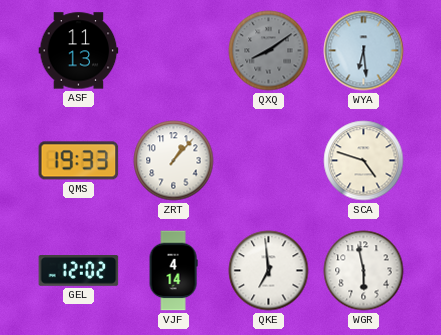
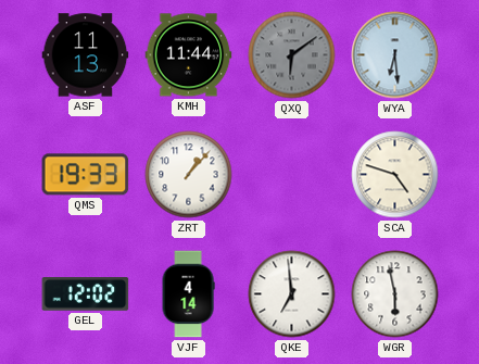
KMH: none -> 11:44 (189, 55)
QXQ: 8:09 -> 6:09 (292, 55)
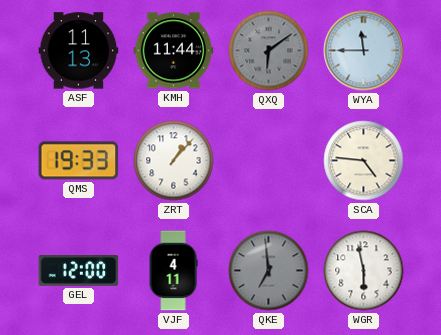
WYA: 6:29 -> 11:45 (364, 51)
SCA: 4:48 -> 4:46 (364, 161)
GEL: 12:02 -> 12:00 (79, 271)
VJF: 4:14 -> 4:11 (173, 271)
QKE dial: white -> grey (269, 271)
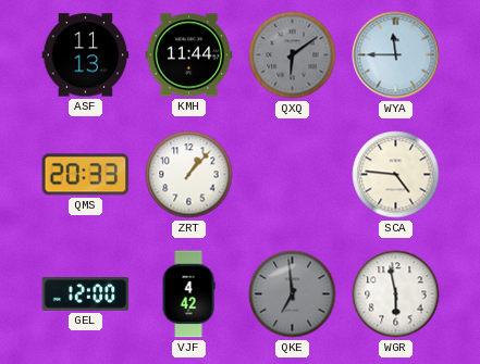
QMS: 19:33 -> 20:33 (86, 175)
VJF: 4:11 -> 4:42 (188, 294)
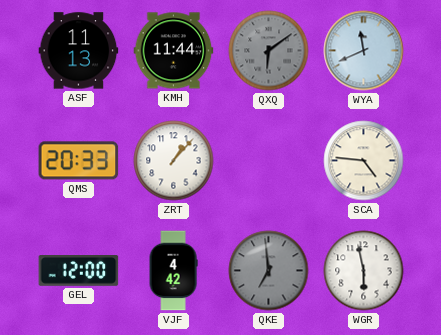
WYA: 11:45 -> 11:41 (364, 51)
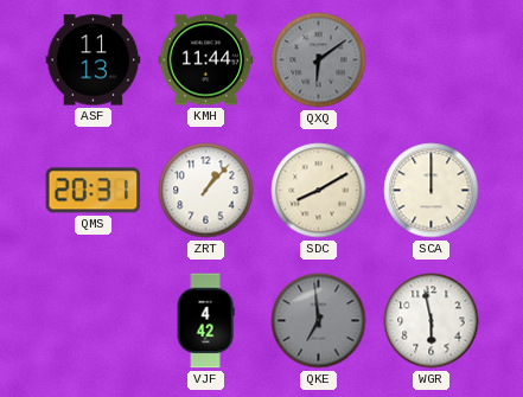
WYA: 11:41 -> none (364, 51)
QMS: 20:33 -> 20:31 (94, 191)
SDC: none -> 8:10 (319, 191)
SCA: 4:46 -> 12:00 (432, 191)
GEL: 12:00 -> none (79, 271)
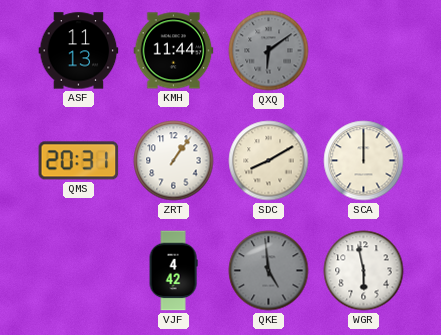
ZRT: 1:07 -> 1:06 (174, 161)
QKE: 6:59 -> 4:59 (269, 271)
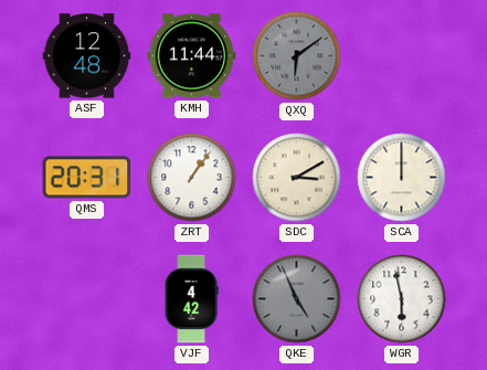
ASF: 11:13 -> 12:48 (87, 56)
SDC: 8:10 -> 3:10 (297, 178)
QKE: 4:59 -> 4:56 (297, 299)
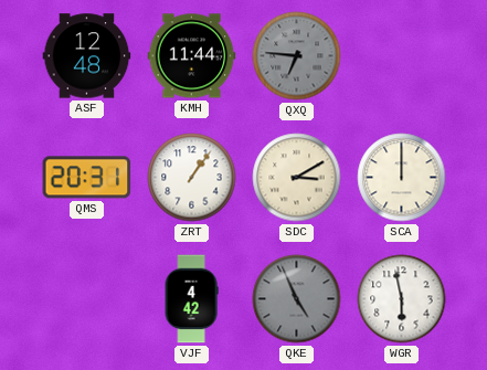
QXQ: 6:09 -> 6:46 (297, 56)
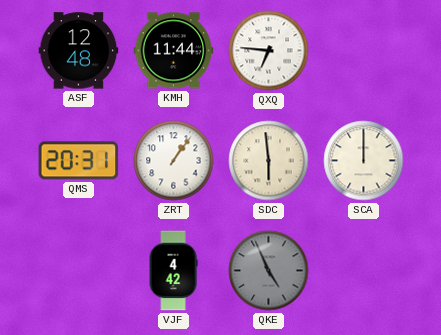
QXQ dial: grey -> white (269, 51)
SDC: 3:10 -> 5:59 (269, 161)
WGR: 5:58 -> none (402, 299)
